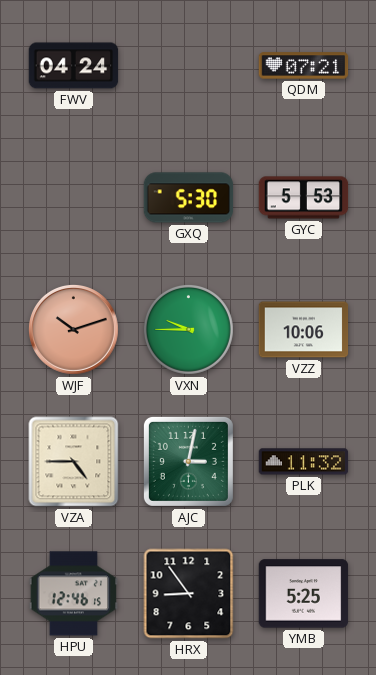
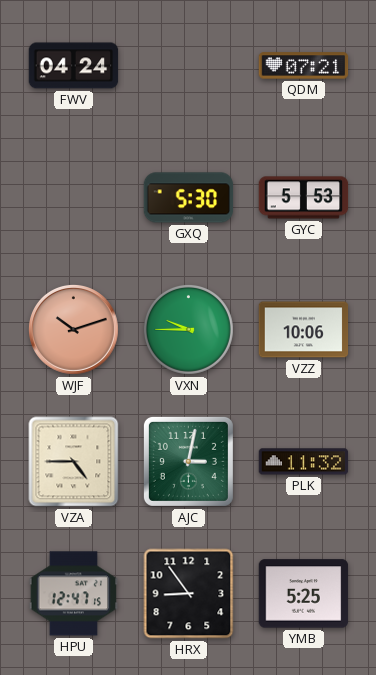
HPU: 12:46 -> 12:47 (74, 594)
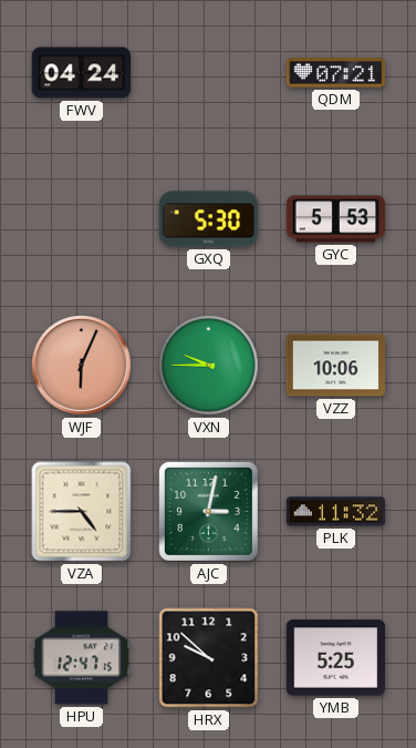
WJF: 10:12 -> 6:04 (81, 365)
HRX: 8:54 -> 9:52 (209, 658)
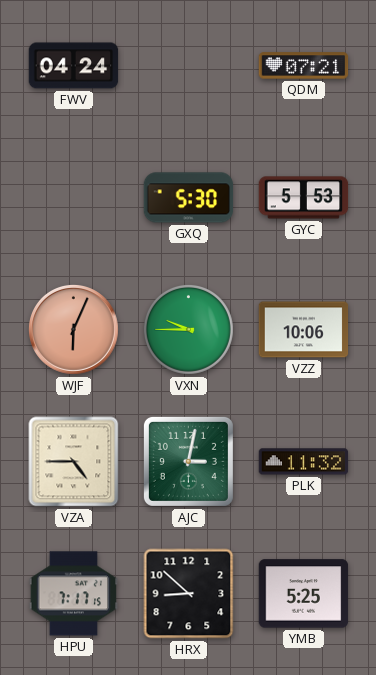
HPU: 12:47 -> 7:17 (74, 594)
HRX: 9:52 -> 8:52 (189, 594)
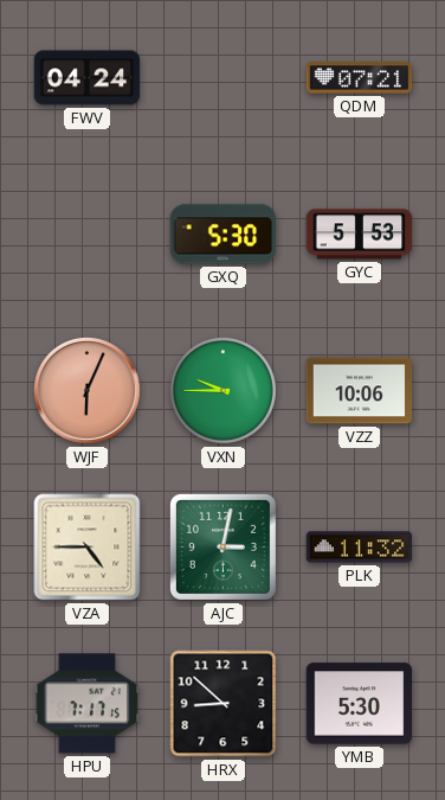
YMB: 5:25 -> 5:30 (360, 704)
